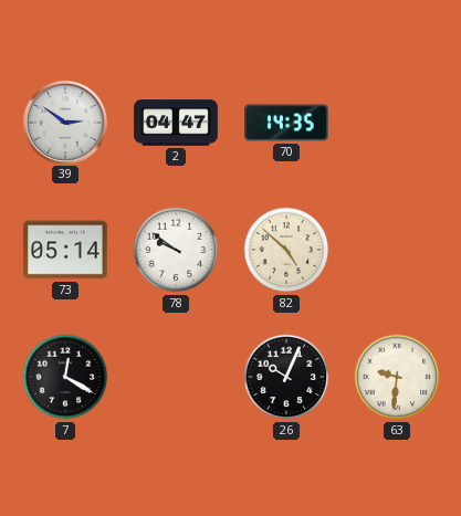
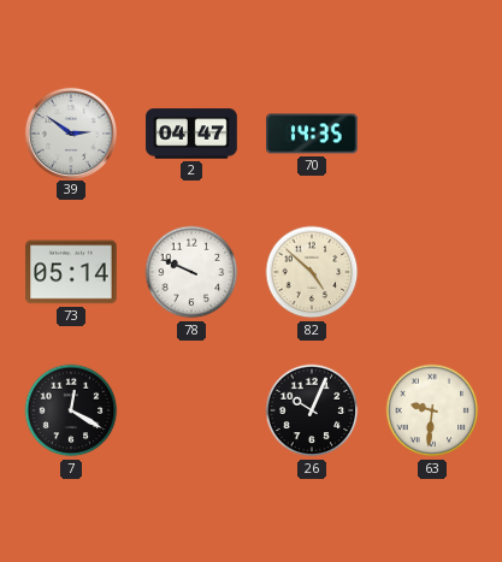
78: 9:51 -> 9:49 (191, 272)
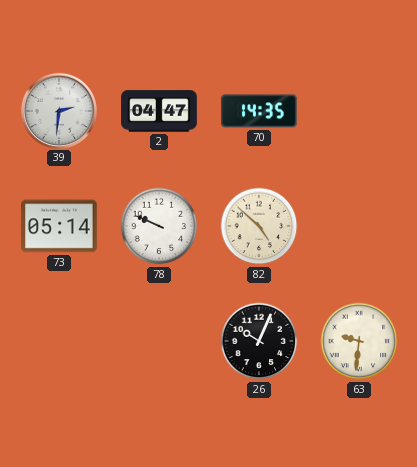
39: 2:51 -> 2:31 (58, 110)
7: 12:20 -> none (71, 410)
